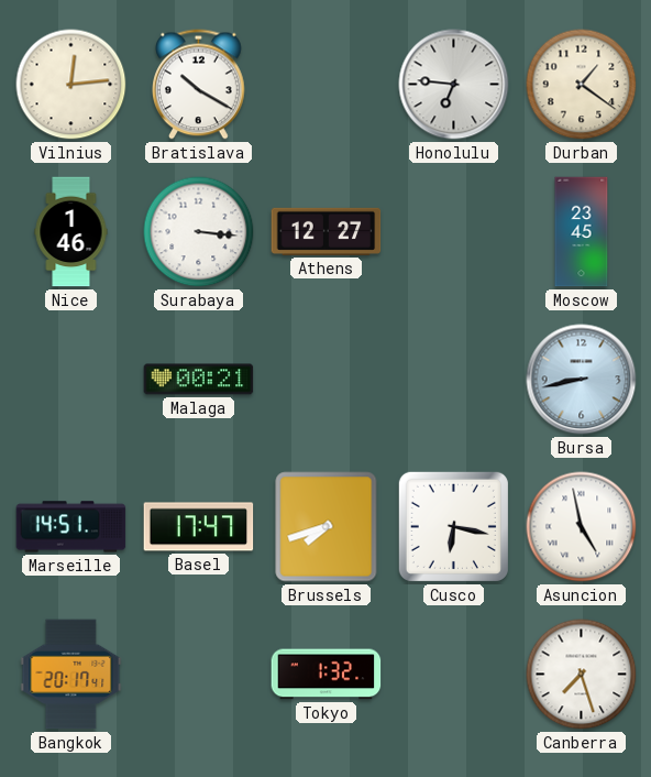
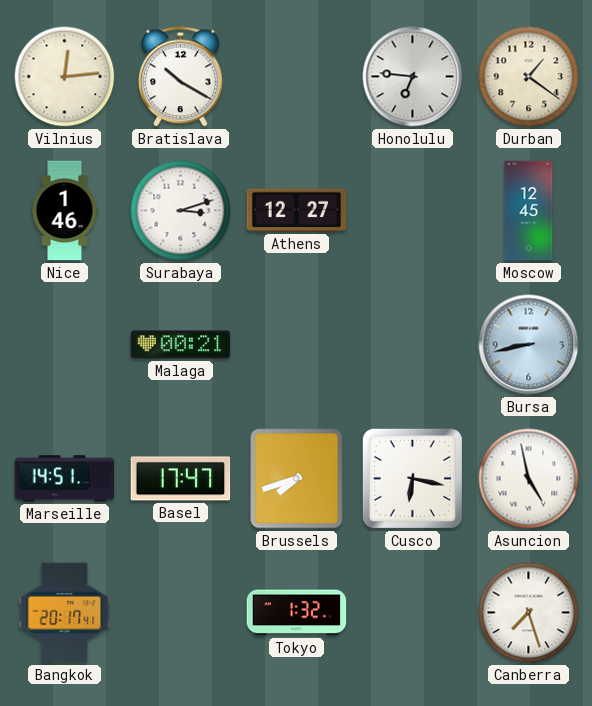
Surabaya: 3:16 -> 3:12 (181, 211)
Moscow: 23:45 -> 12:45 (529, 211)
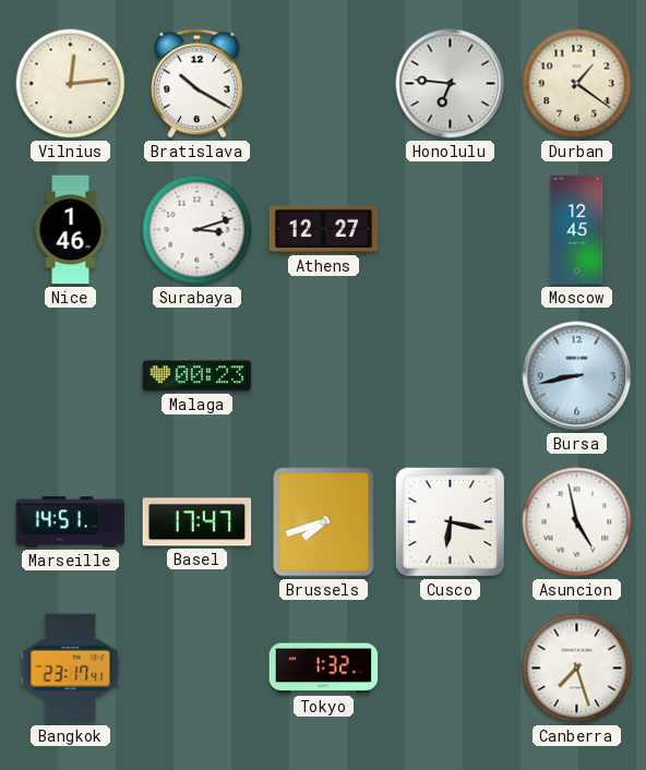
Malaga: 00:21 -> 00:23 (198, 376)
Bangkok: 20:17 -> 23:17 (71, 669)
